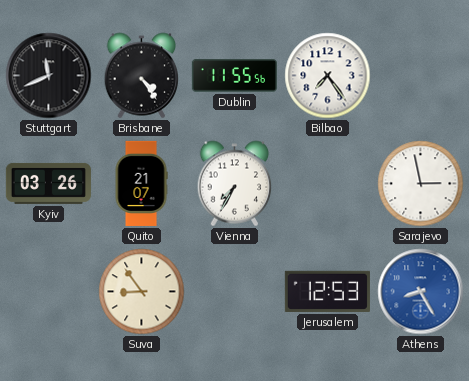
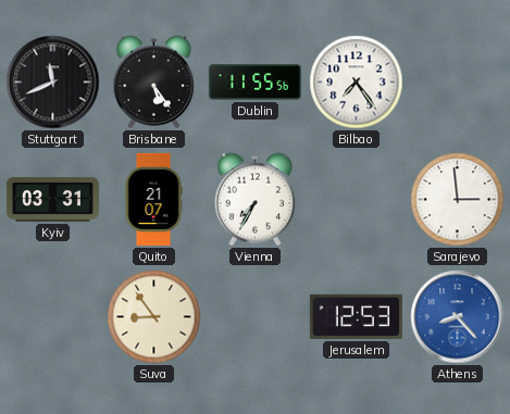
Brisbane: 4:24 -> 5:24 (154, 83)
Kyiv: 03:26 -> 03:31 (52, 199)
Sarajevo: 2:58 -> 2:59 (458, 200)
Athens: 8:25 -> 8:23 (458, 317)
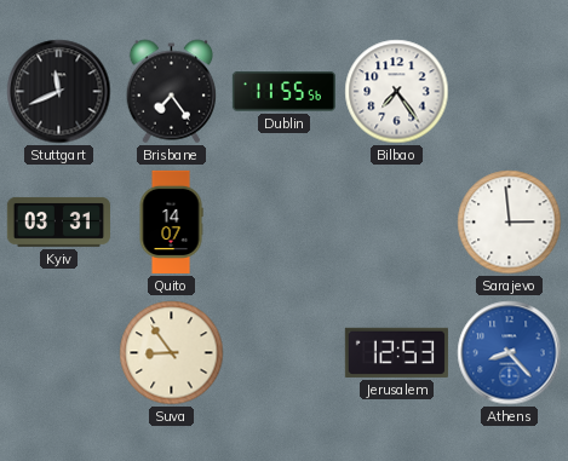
Brisbane: 5:24 -> 7:24 (172, 92)
Quito: 21:07 -> 14:07 (171, 221)
Vienna: 7:35 -> none (256, 200)
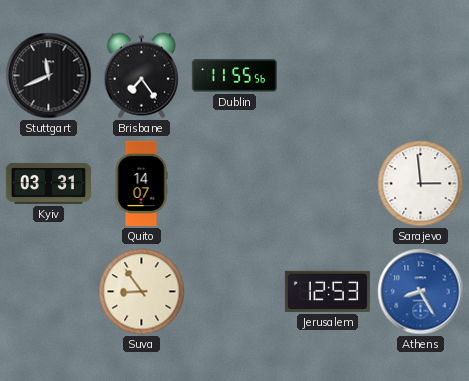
Bilbao: 7:24 -> none (397, 92)
Athens: 8:23 -> 8:25 (421, 292)
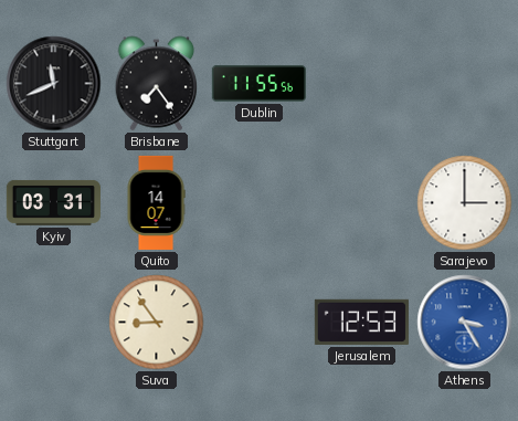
Sarajevo: 2:59 -> 3:00 (465, 203)
Athens: 8:25 -> 3:25 (465, 323)
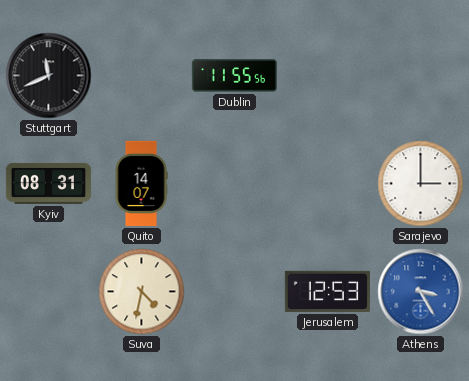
Brisbane: 7:24 -> none (157, 84)
Kyiv: 03:31 -> 08:31 (48, 183)
Suva: 8:54 -> 4:32 (142, 292)
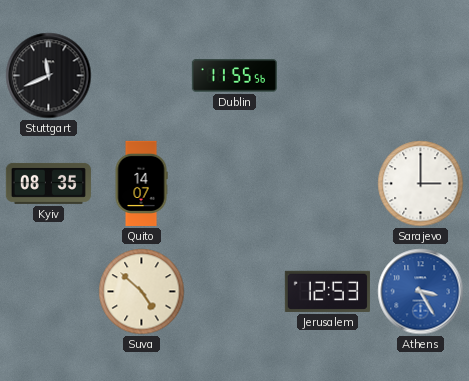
Kyiv: 08:31 -> 08:35 (48, 183)
Suva: 4:32 -> 4:52 (142, 292)
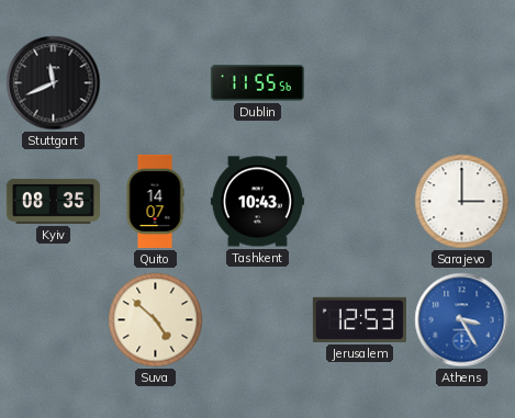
Tashkent: none -> 10:43 (257, 202)
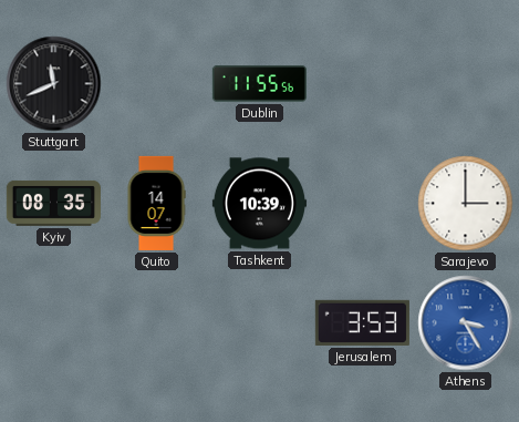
Tashkent: 10:43 -> 10:39 (259, 204)
Suva: 4:52 -> none (156, 320)
Jerusalem: 12:53 -> 3:53 (362, 322)
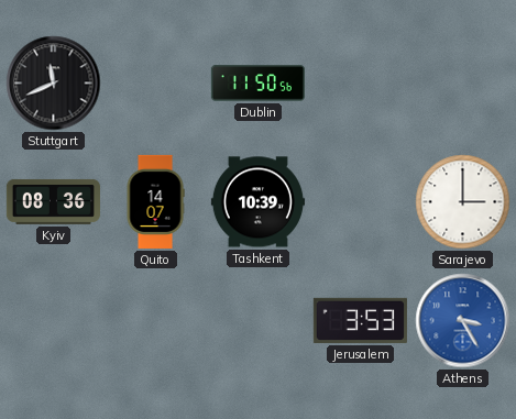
Dublin: 11:55 -> 11:50 (257, 84)
Kyiv: 08:35 -> 08:36 (53, 201)
